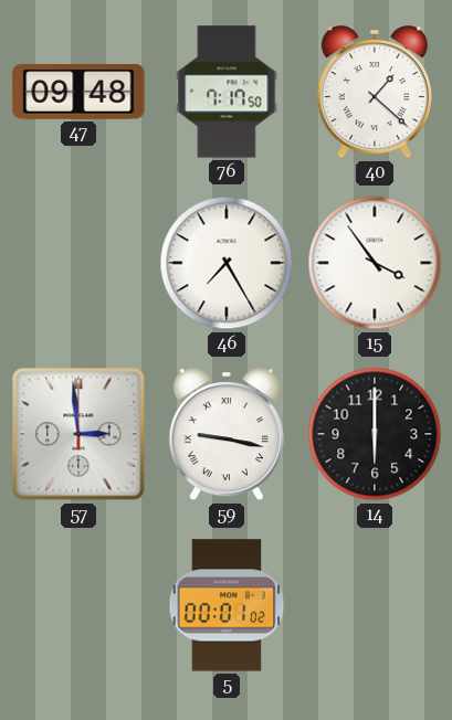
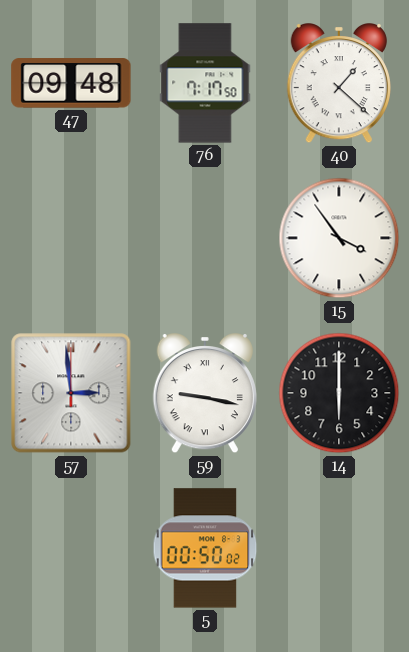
46: 7:25 -> none (227, 263)
5: 00:01 -> 00:50 (205, 548)
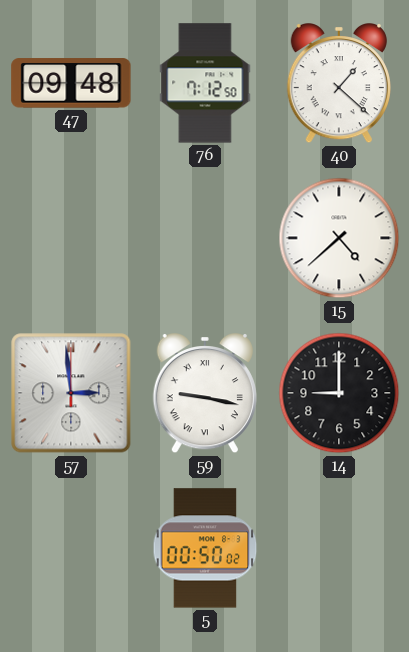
76: 7:17 -> 7:12 (205, 83)
15: 3:54 -> 4:38 (339, 238)
14: 6:00 -> 9:00 (339, 393)
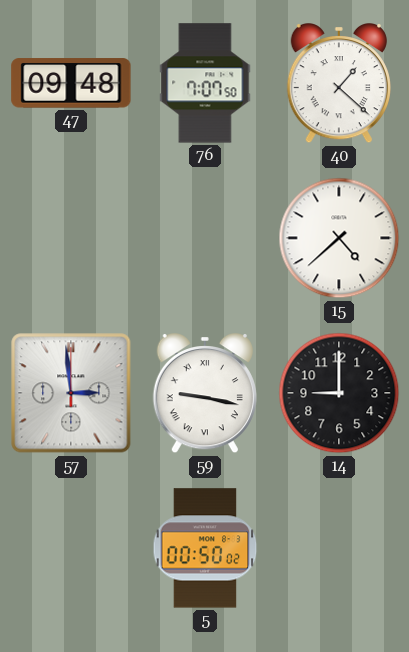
76: 7:12 -> 7:07 (205, 83)
